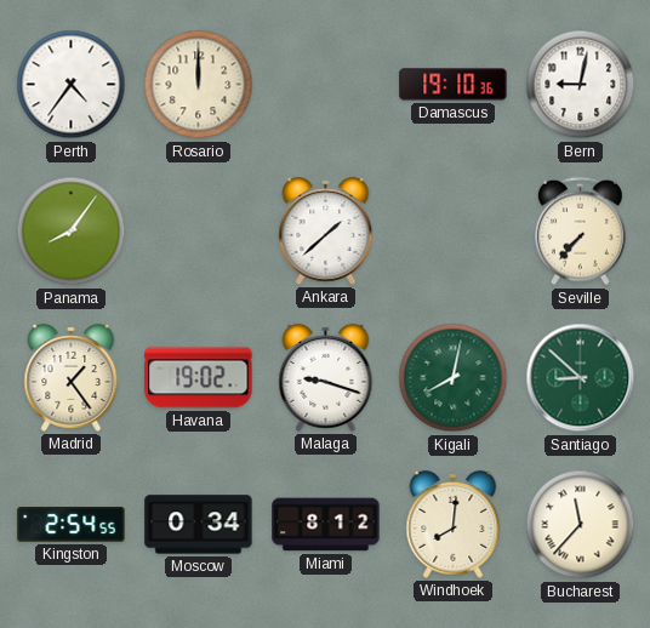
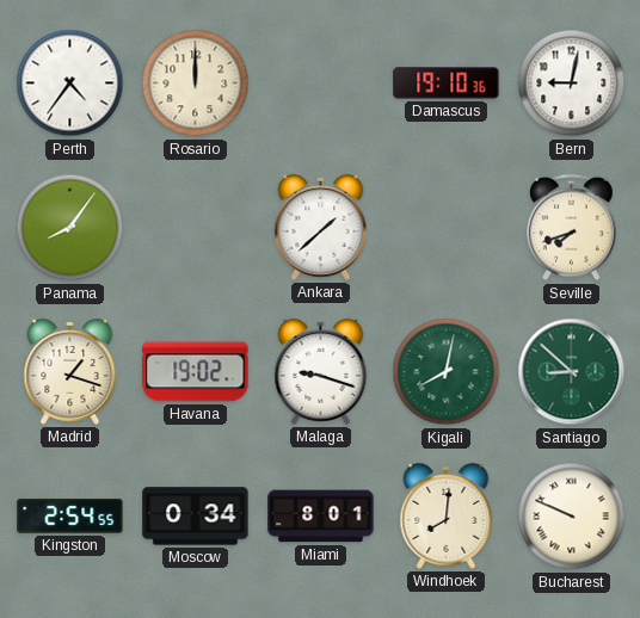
Seville: 7:37 -> 7:42 (572, 228)
Madrid: 1:24 -> 1:18 (70, 371)
Miami: 8:12 -> 8:01 (321, 517)
Bucharest: 11:37 -> 9:49 (572, 517)
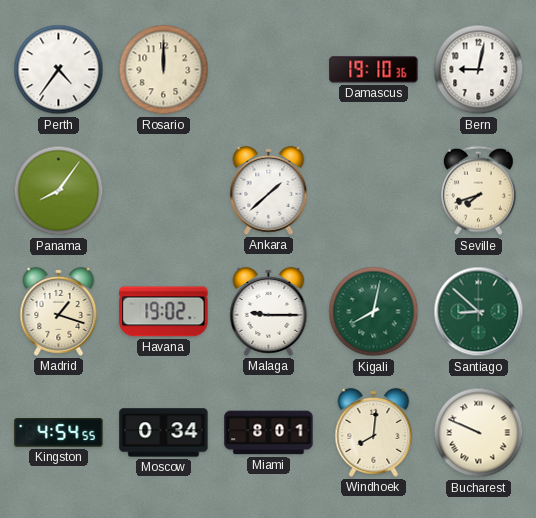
Malaga: 9:18 -> 9:15 (269, 311)
Kingston: 2:54 -> 4:54 (59, 433)
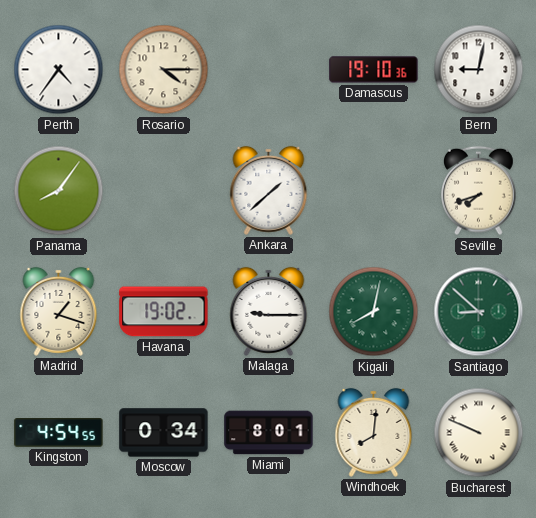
Rosario: 12:00 -> 4:15 (164, 70)
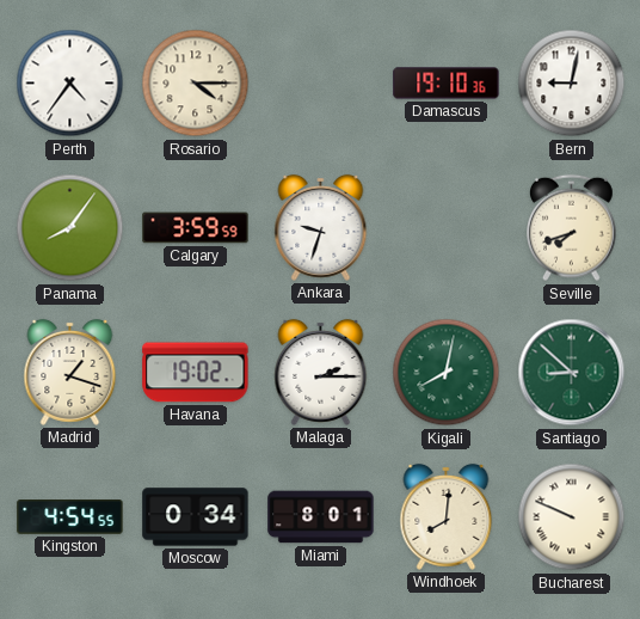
Calgary: none -> 3:59 (196, 228)
Ankara: 1:38 -> 9:33 (321, 227)
Malaga: 9:15 -> 2:15 (321, 372)
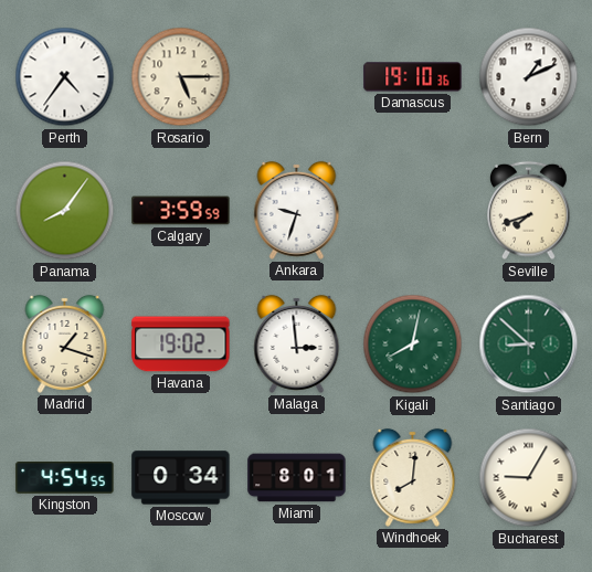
Rosario: 4:15 -> 5:15 (181, 77)
Bern: 9:02 -> 1:11 (529, 77)
Malaga: 2:15 -> 2:59 (297, 343)
Bucharest: 9:49 -> 9:05 (529, 478)
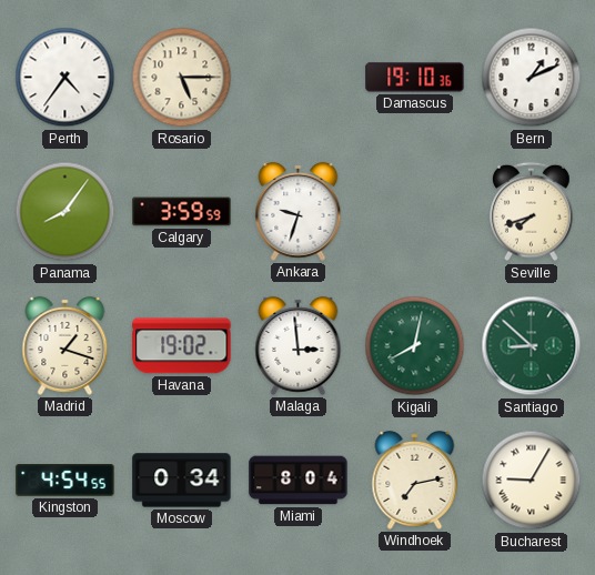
Miami: 8:01 -> 8:04 (299, 481)
Windhoek: 8:01 -> 7:13 (415, 480)
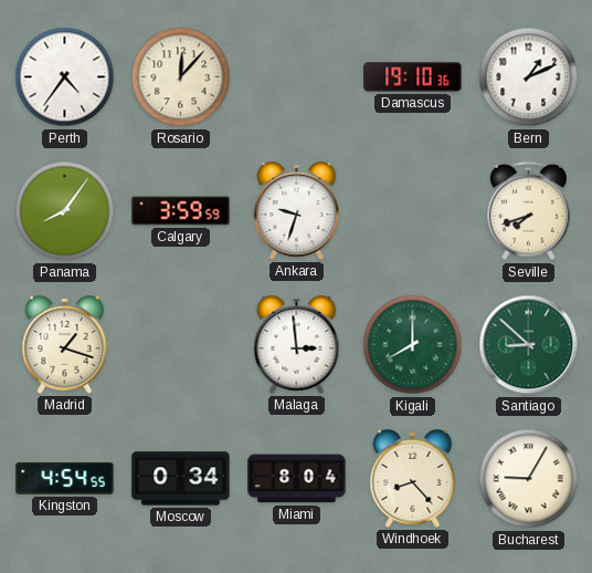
Rosario: 5:15 -> 12:07 (181, 77)
Havana: 19:02 -> none (182, 346)
Kigali: 8:02 -> 8:00 (413, 345)
Windhoek: 7:13 -> 8:23 (413, 478)
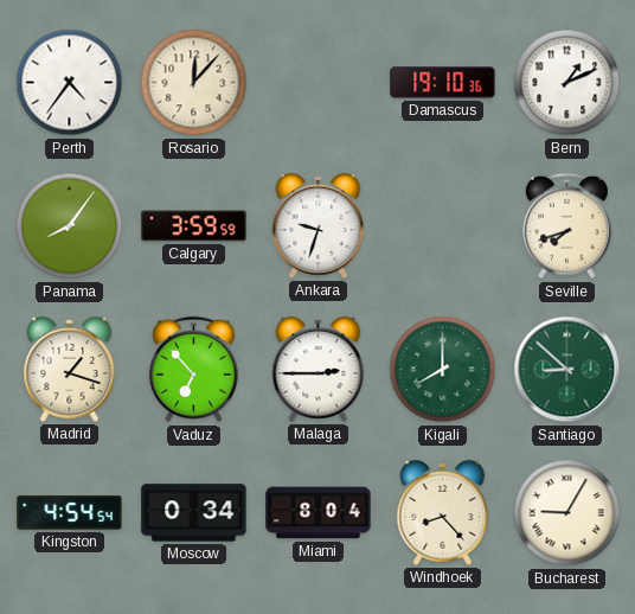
Vaduz: none -> 6:53 (194, 370)
Malaga: 2:59 -> 2:45 (319, 369)
Kingston: 4:54:55 -> 4:54:54 (70, 513)
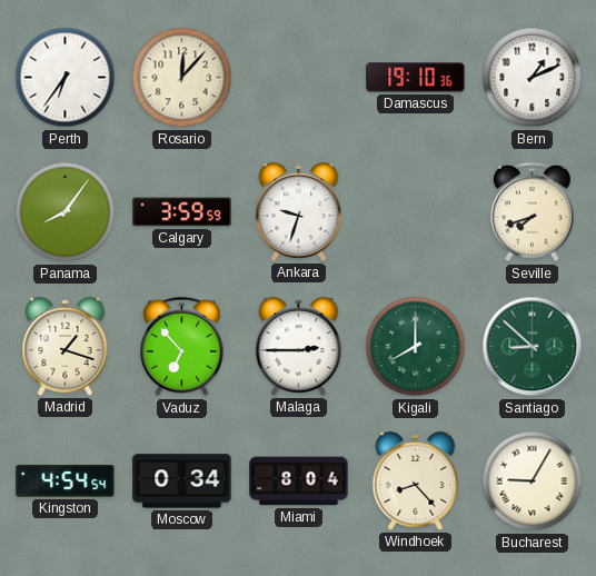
Perth: 4:36 -> 6:36 (66, 78)
